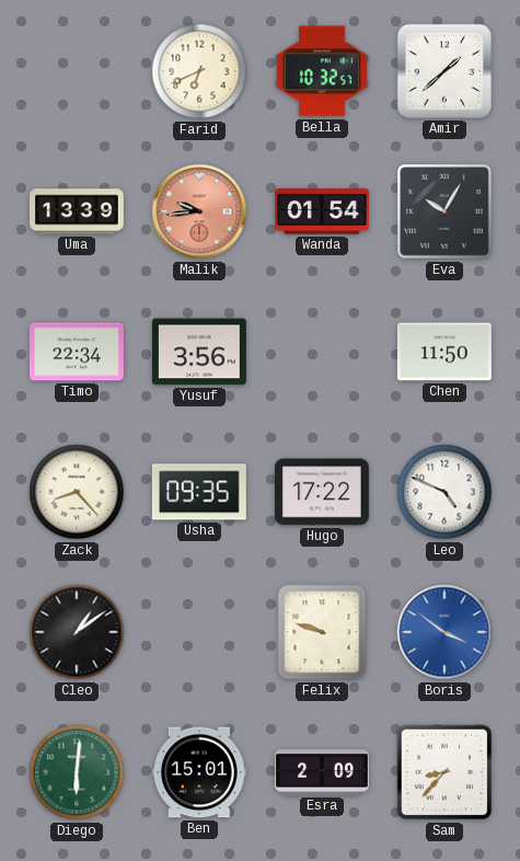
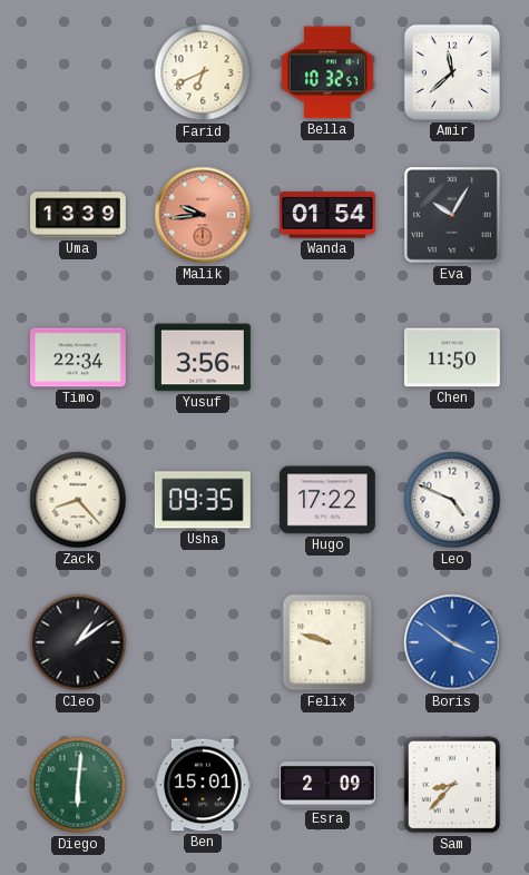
Amir: 1:38 -> 11:38 (452, 72)
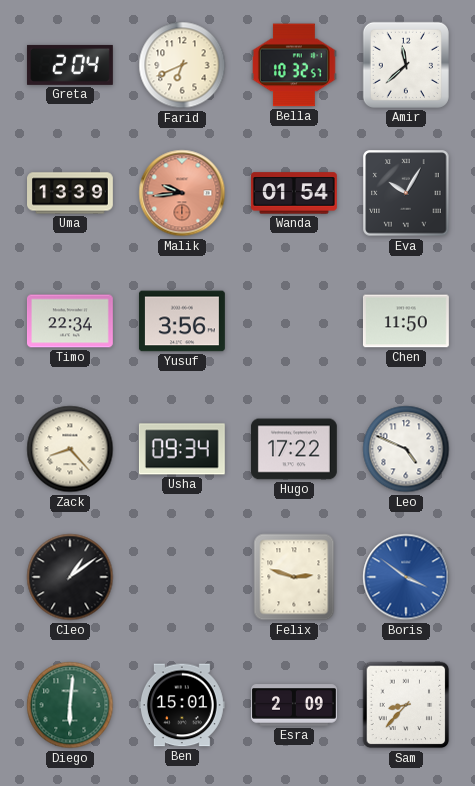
Greta: none -> 2:04 (70, 65)
Usha: 09:35 -> 09:34 (182, 449)
Felix: 9:48 -> 2:48 (294, 577)
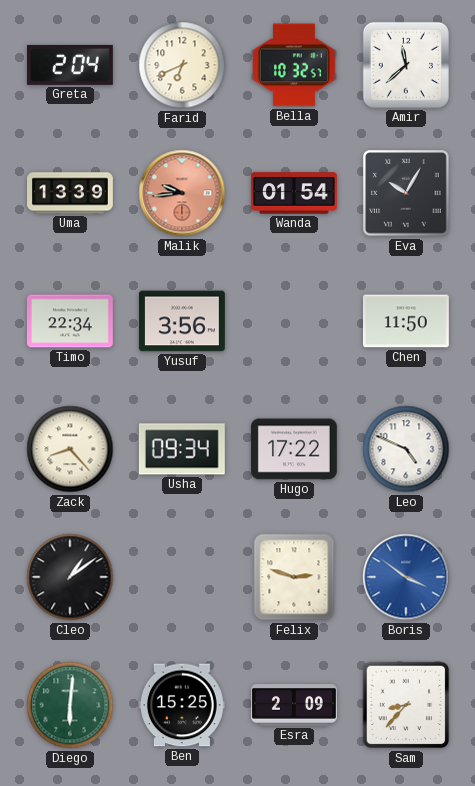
Ben: 15:01 -> 15:25 (182, 705)
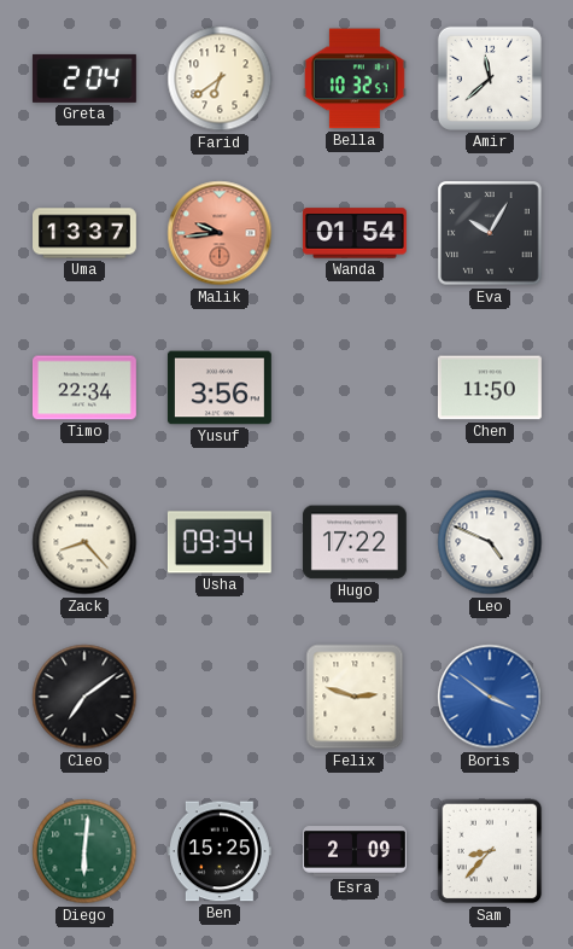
Farid: 6:41 -> 6:39 (220, 78)
Uma: 13:39 -> 13:37 (86, 233)
Cleo: 1:09 -> 7:09 (84, 697)
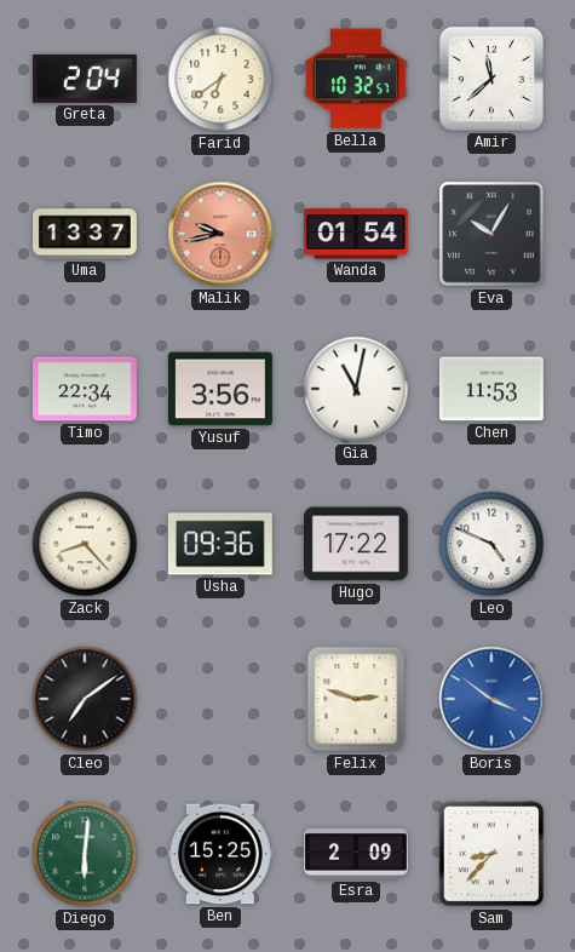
Malik: 9:44 -> 9:43 (220, 234)
Gia: none -> 11:02 (356, 389)
Chen: 11:50 -> 11:53 (491, 389)
Usha: 09:34 -> 09:36 (220, 544)
